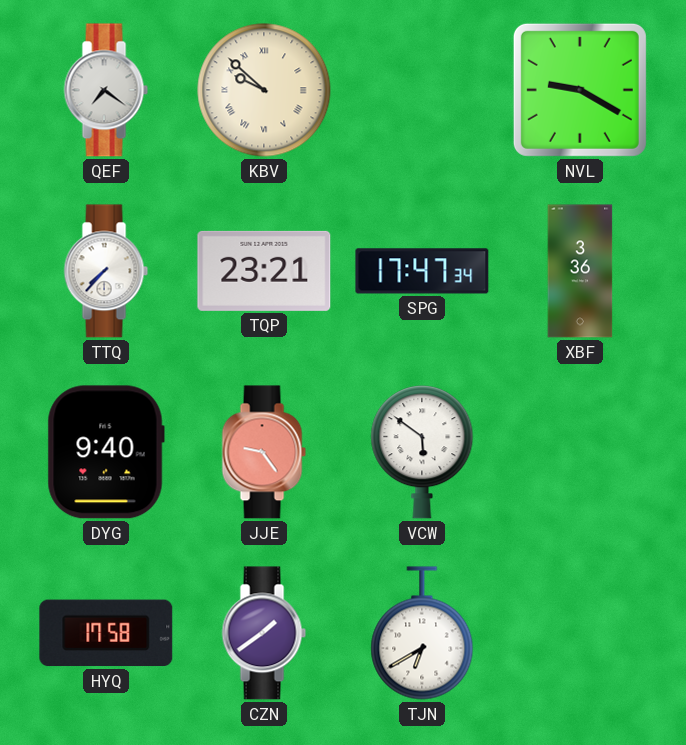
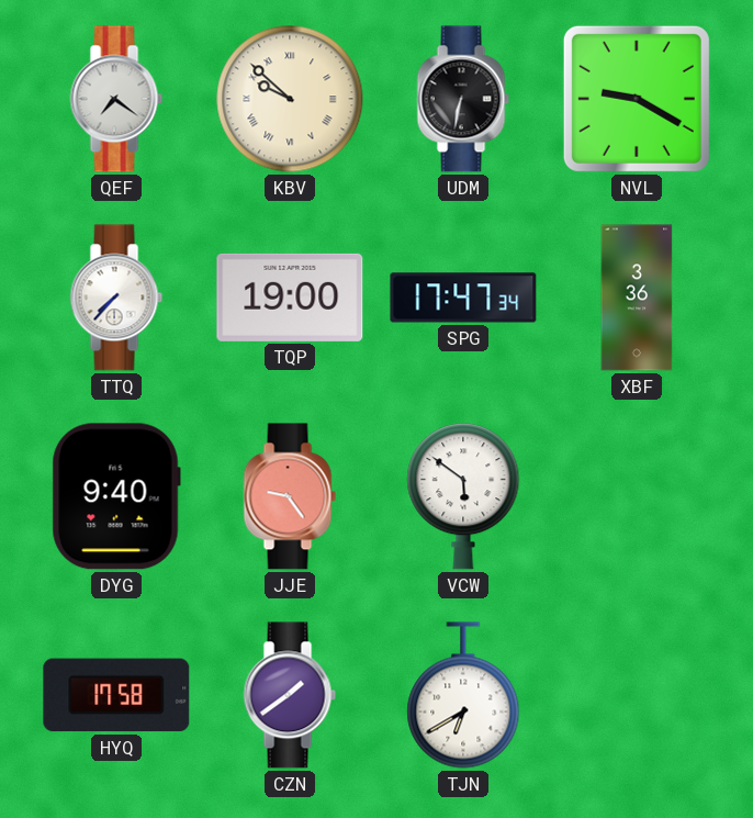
UDM: none -> 6:32 (463, 99)
TQP: 23:21 -> 19:00 (290, 298)
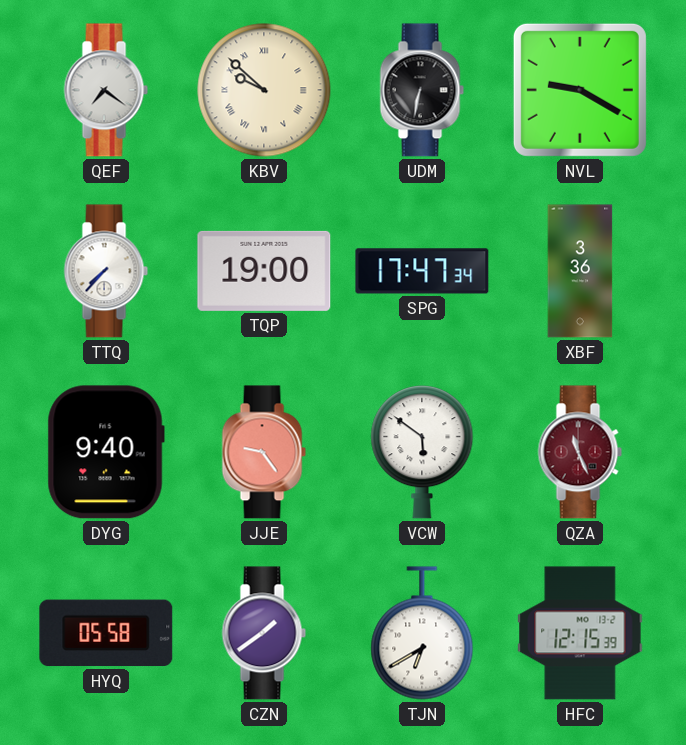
QZA: none -> 11:26 (580, 452)
HYQ: 17:58 -> 05:58 (106, 633)
HFC: none -> 12:15 (580, 633)
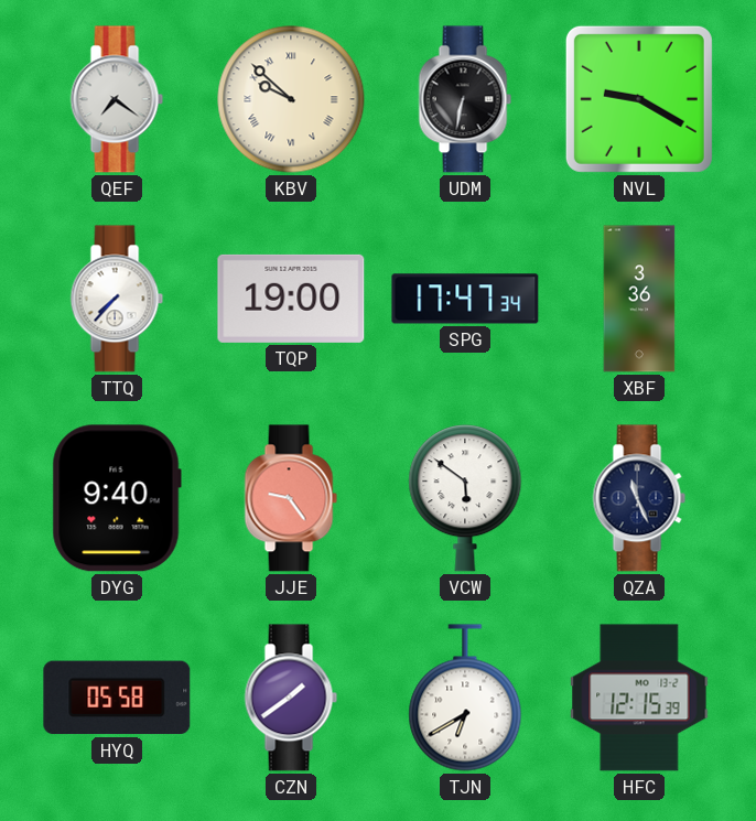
QZA dial: burgundy -> navy (639, 498)
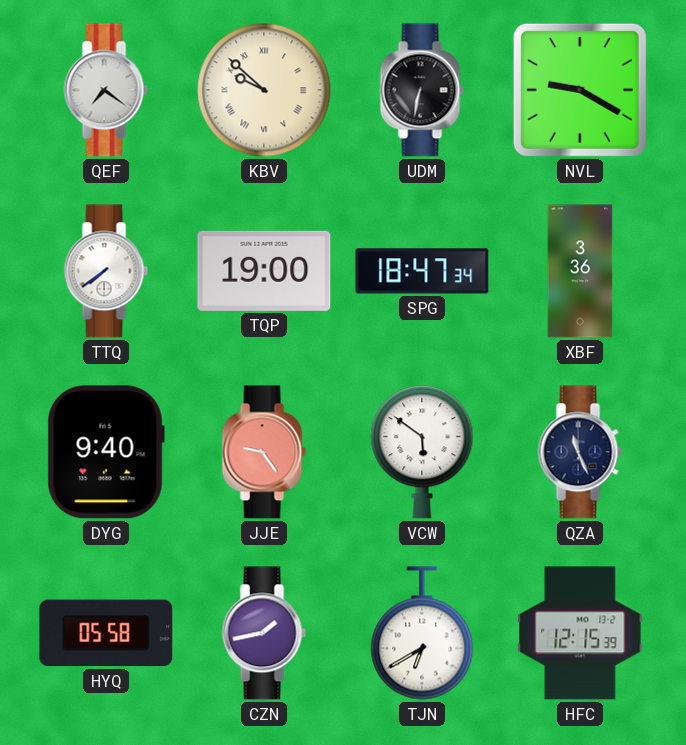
TTQ: 7:37 -> 7:39 (106, 271)
SPG: 17:47 -> 18:47 (422, 271)
CZN: 1:39 -> 1:43 (264, 633)
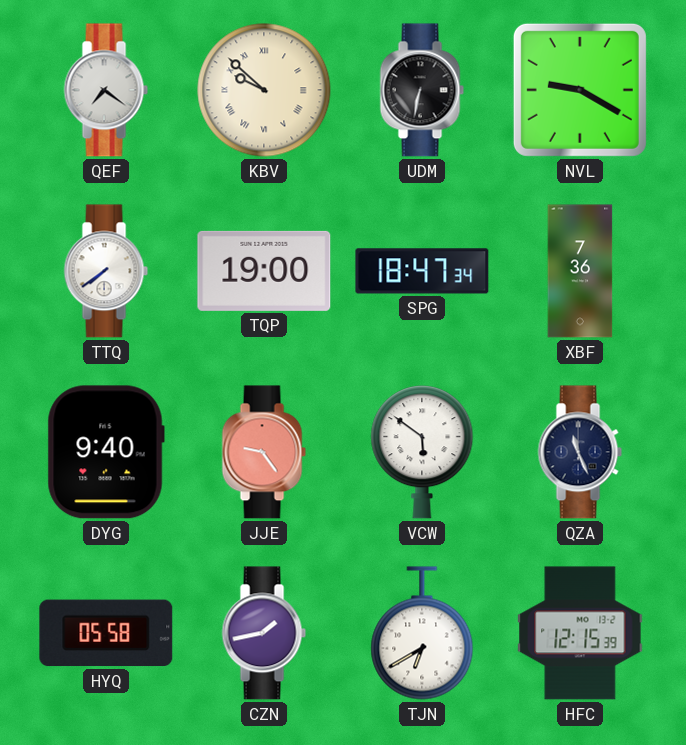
XBF: 3:36 -> 7:36 (580, 271)
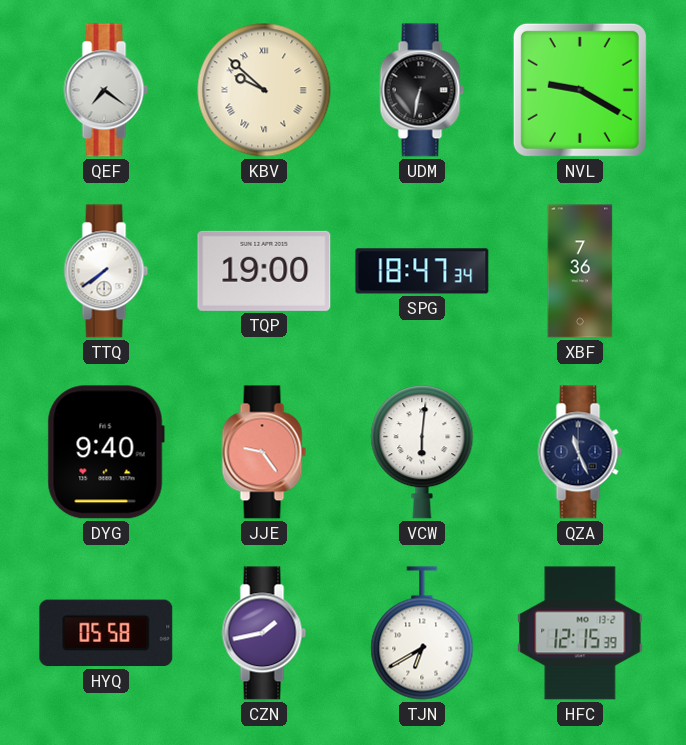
VCW: 5:51 -> 6:01 (422, 452)
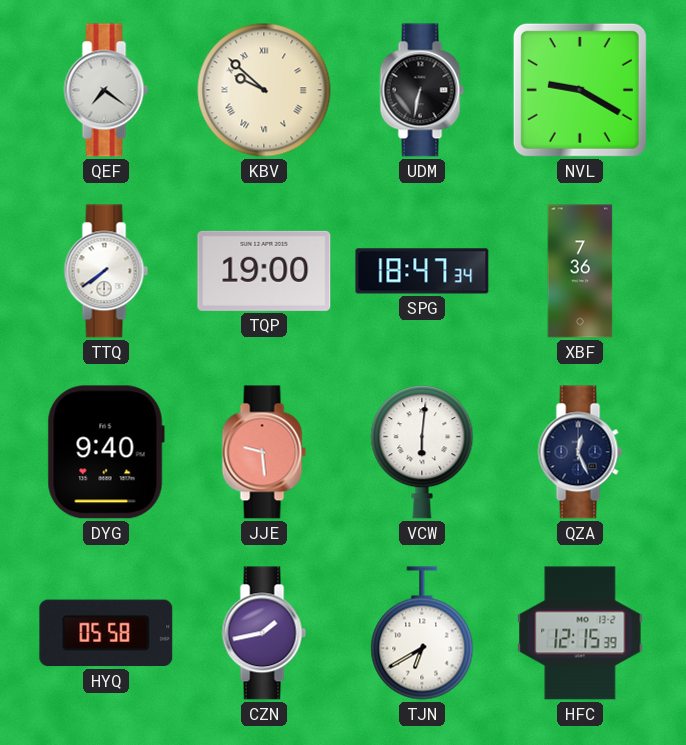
JJE: 9:24 -> 9:29 (264, 452)
QZA: 11:26 -> 12:26 (580, 452)
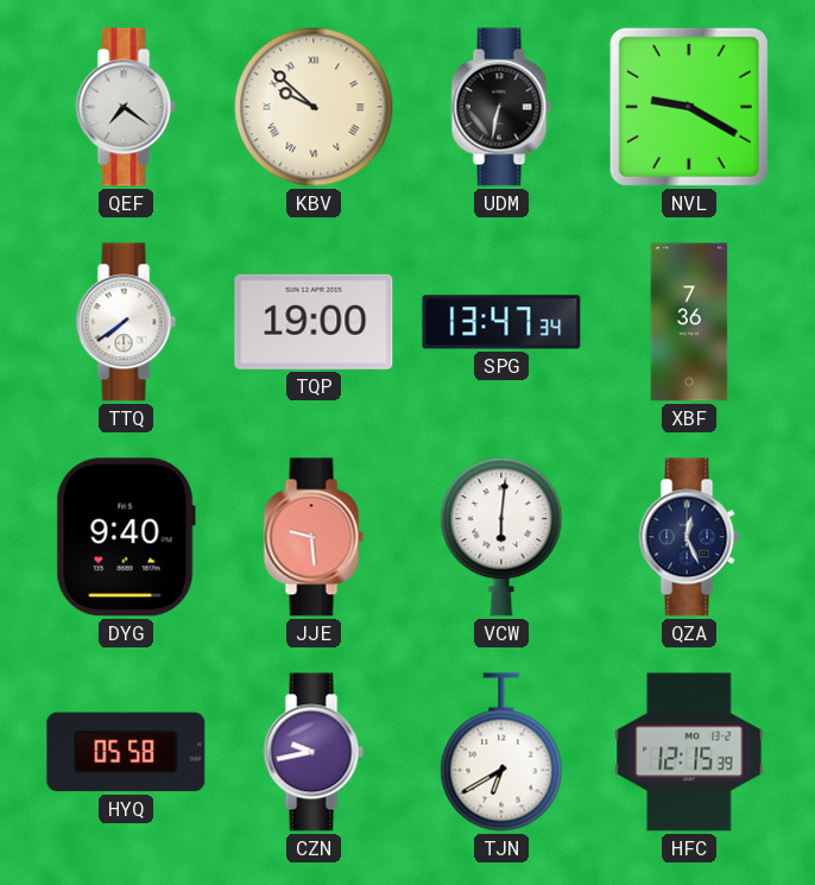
SPG: 18:47 -> 13:47 (501, 322)
CZN: 1:43 -> 9:43 (314, 752)
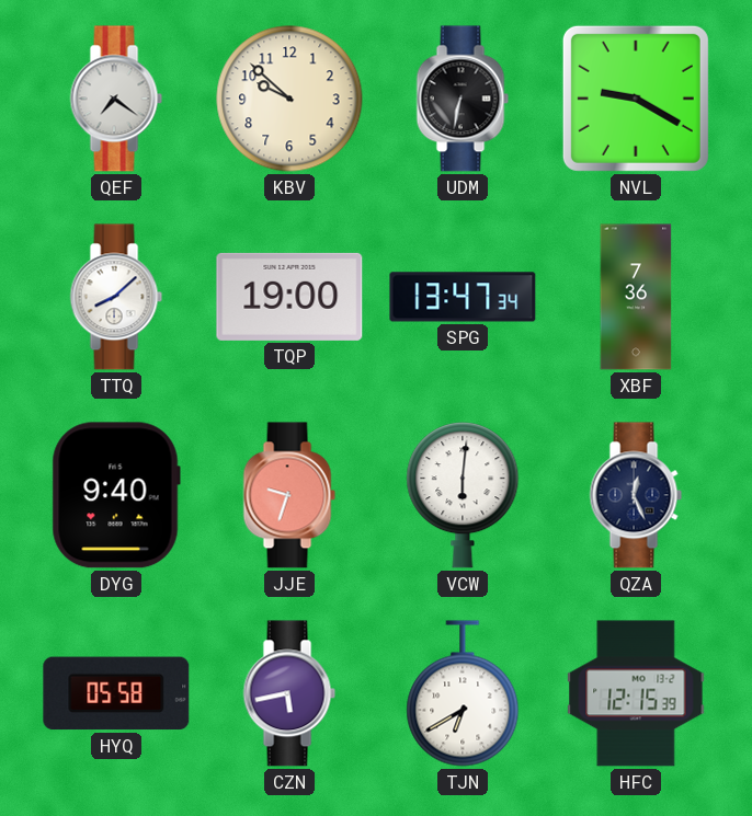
KBV numerals: Roman -> Arabic (289, 99)
TTQ: 7:39 -> 8:08 (116, 297)
JJE: 9:29 -> 9:33 (289, 495)
CZN: 9:43 -> 5:43 (289, 693)
